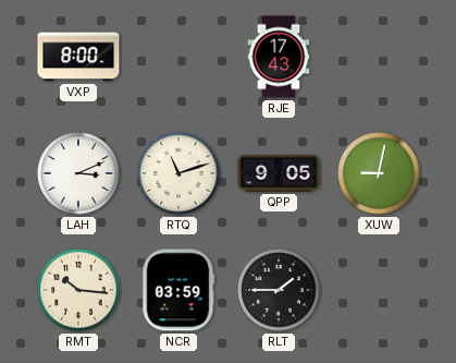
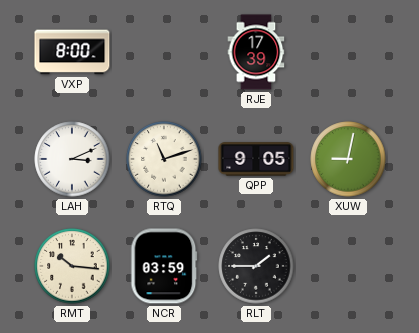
RJE: 17:43 -> 17:39 (256, 52)
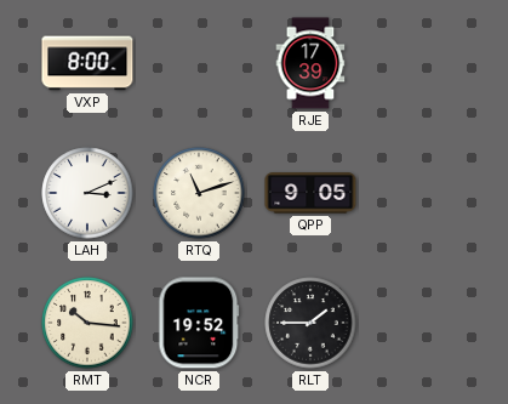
XUW: 9:02 -> none (348, 159)
NCR: 03:59 -> 19:52 (199, 323)
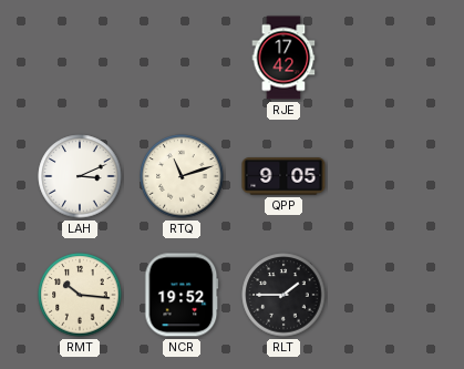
VXP: 8:00 -> none (87, 63)
RJE: 17:39 -> 17:42 (283, 58)
